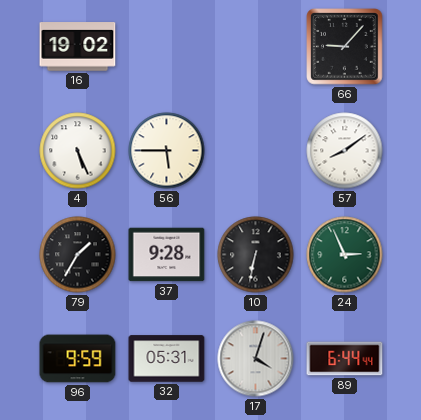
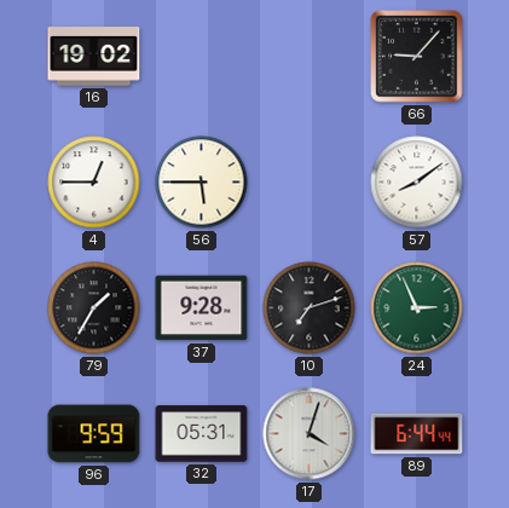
4: 5:26 -> 12:45 (94, 183)
10: 6:32 -> 7:12 (310, 308)
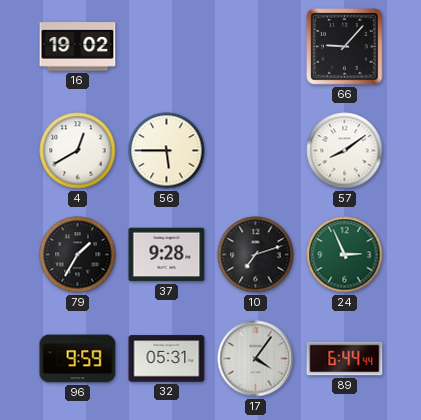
4: 12:45 -> 12:40 (78, 151)
17: 4:03 -> 4:06 (256, 359)
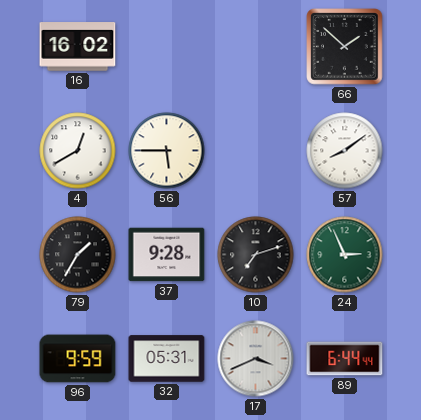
16: 19:02 -> 16:02 (78, 47)
66: 9:07 -> 1:52 (345, 47)
17: 4:06 -> 3:41 (256, 359)
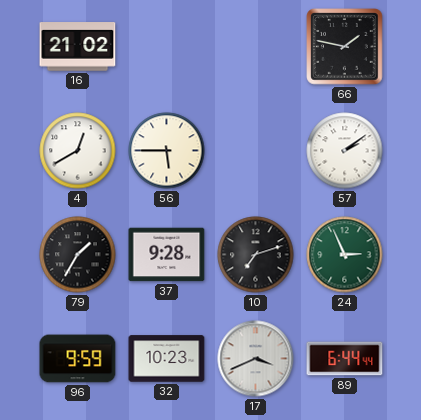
16: 16:02 -> 21:02 (78, 47)
66: 1:52 -> 1:47 (345, 47)
57: 8:09 -> 2:09 (345, 151)
32: 05:31 -> 10:23 (167, 359)
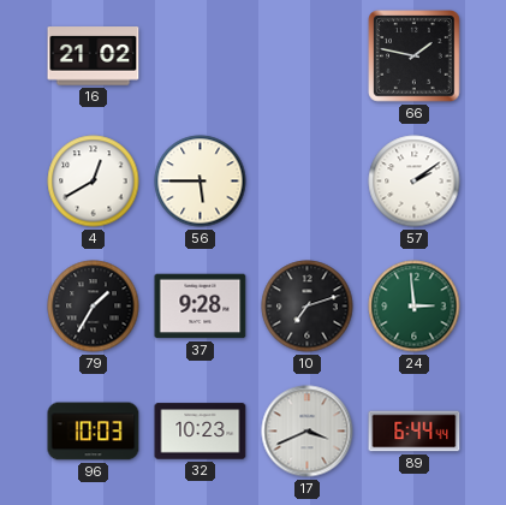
24: 2:56 -> 2:59 (415, 307)
96: 9:59 -> 10:03 (94, 432)
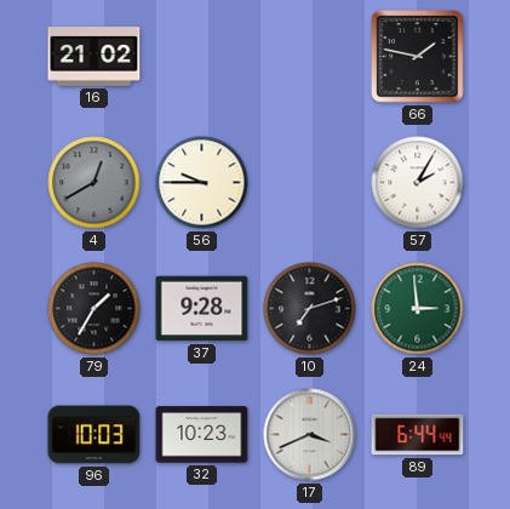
4 dial: white -> grey (94, 183)
56: 5:45 -> 9:45 (202, 183)
57: 2:09 -> 2:05 (418, 183)
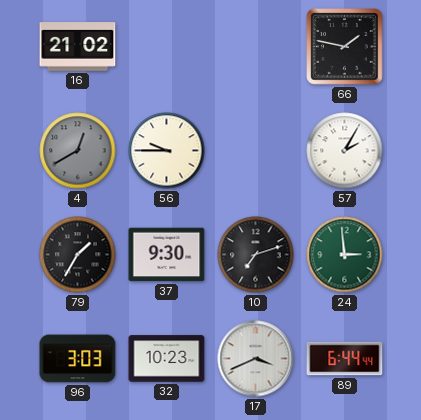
37: 9:28 -> 9:30 (167, 255)
96: 10:03 -> 3:03 (78, 359)
